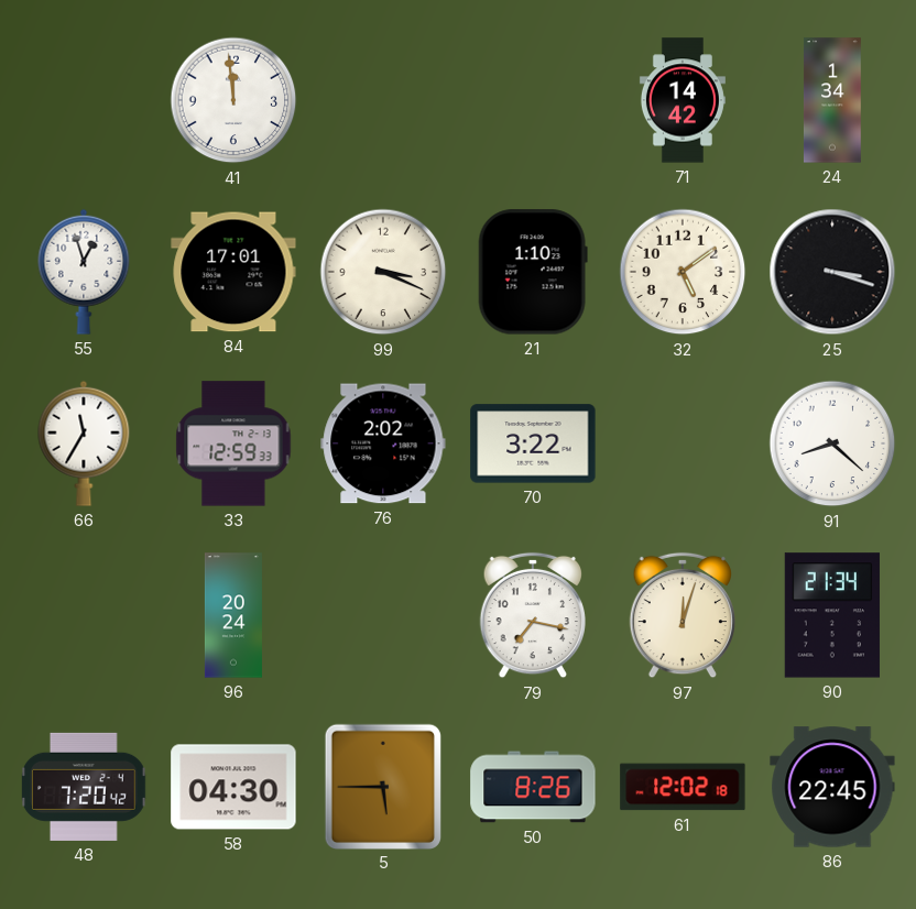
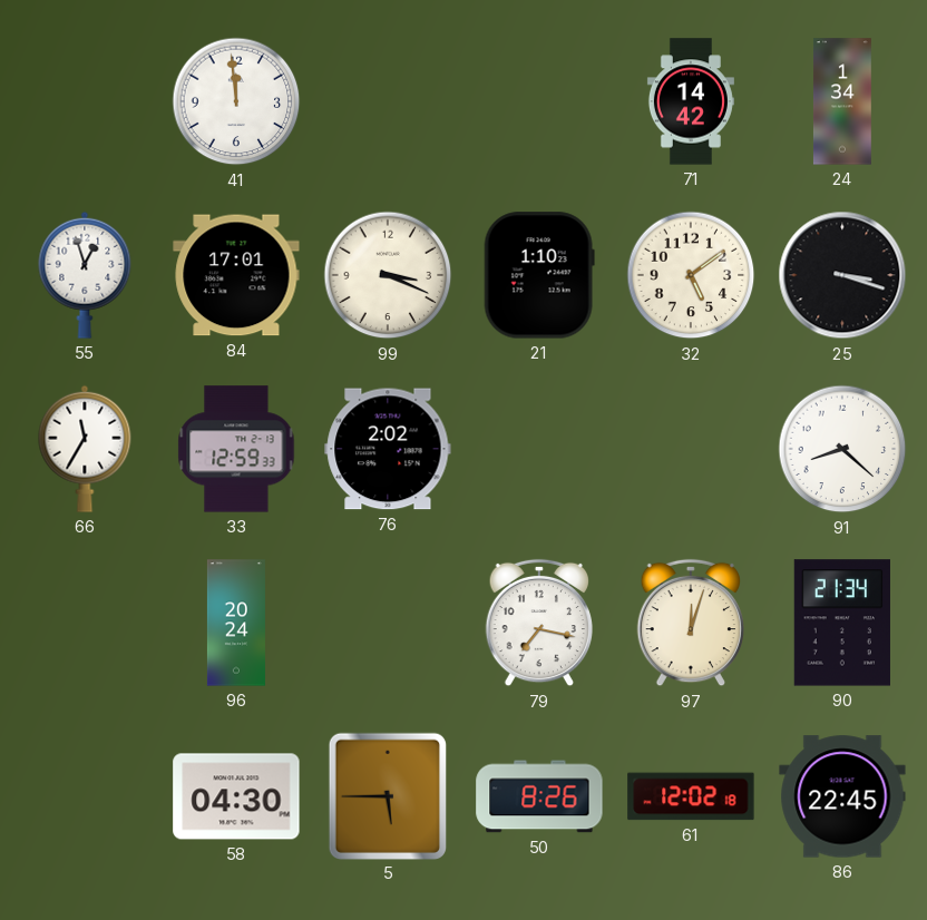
70: 3:22 -> none (533, 443)
48: 7:20 -> none (85, 787)
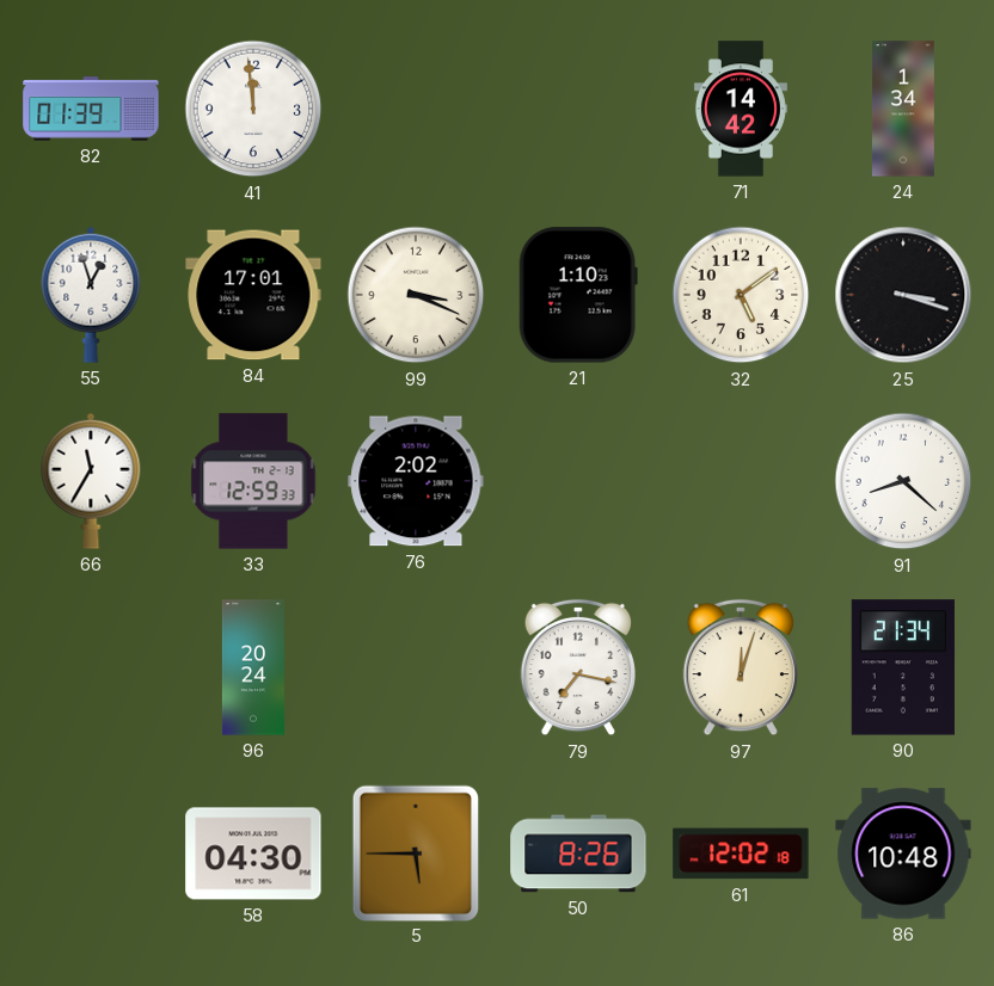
82: none -> 01:39 (91, 109)
86: 22:45 -> 10:48 (903, 853)
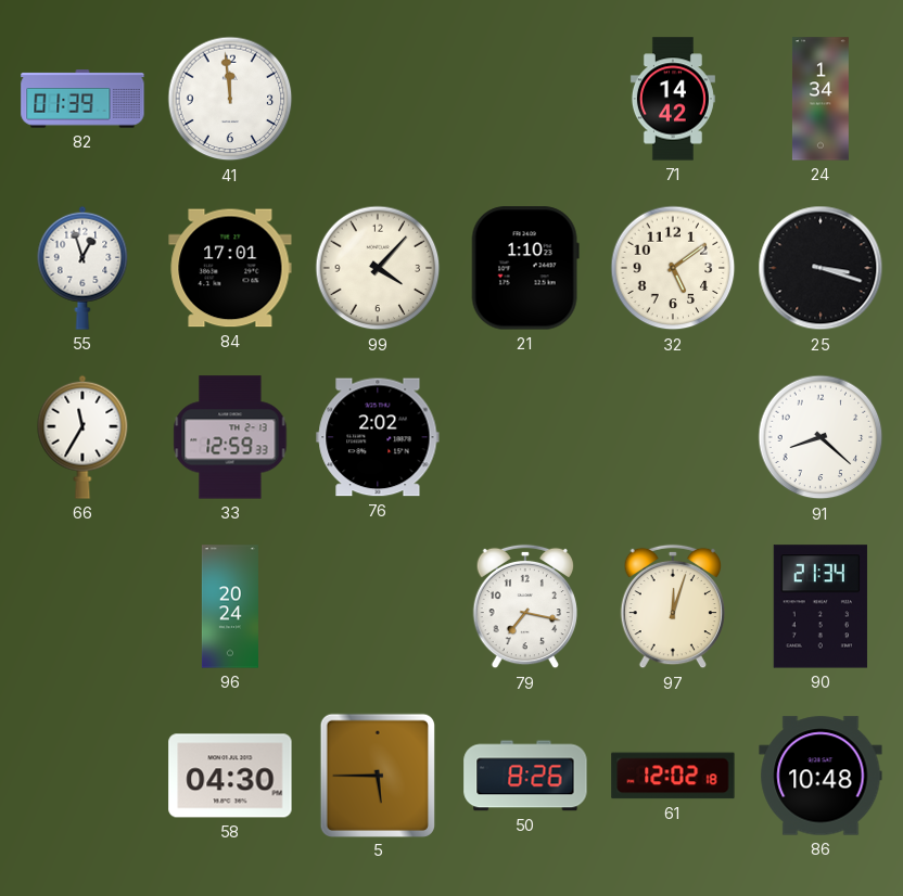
99: 3:19 -> 4:07 (378, 268)
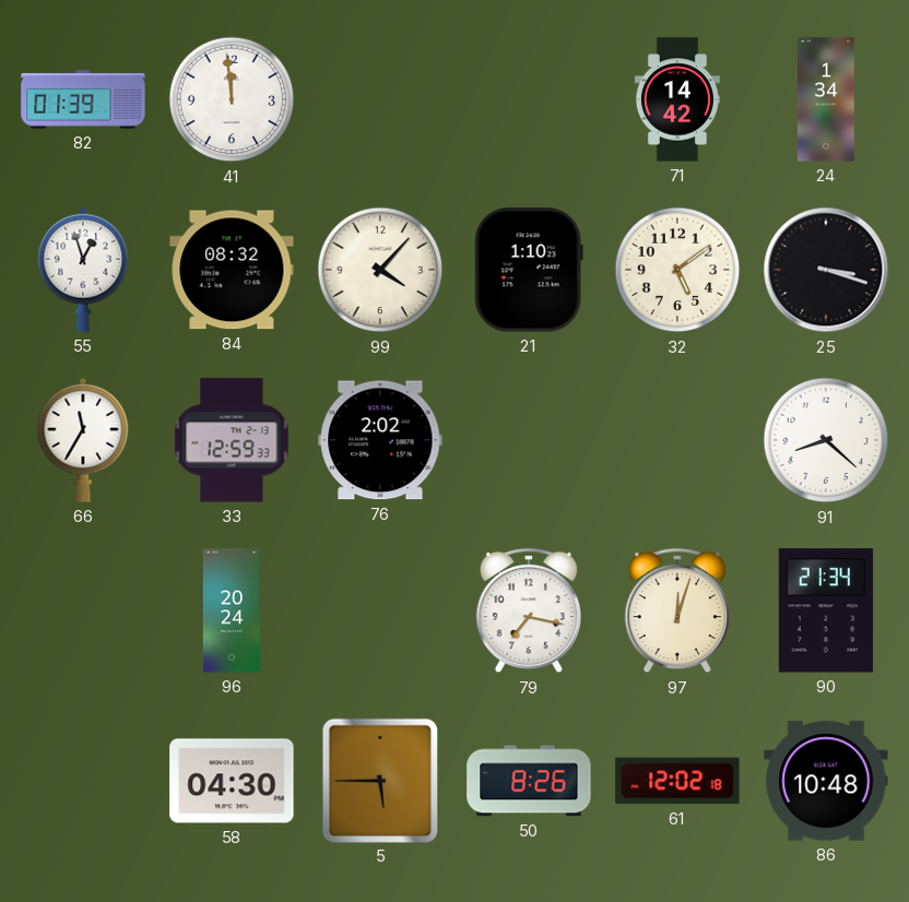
84: 17:01 -> 08:32 (232, 270)
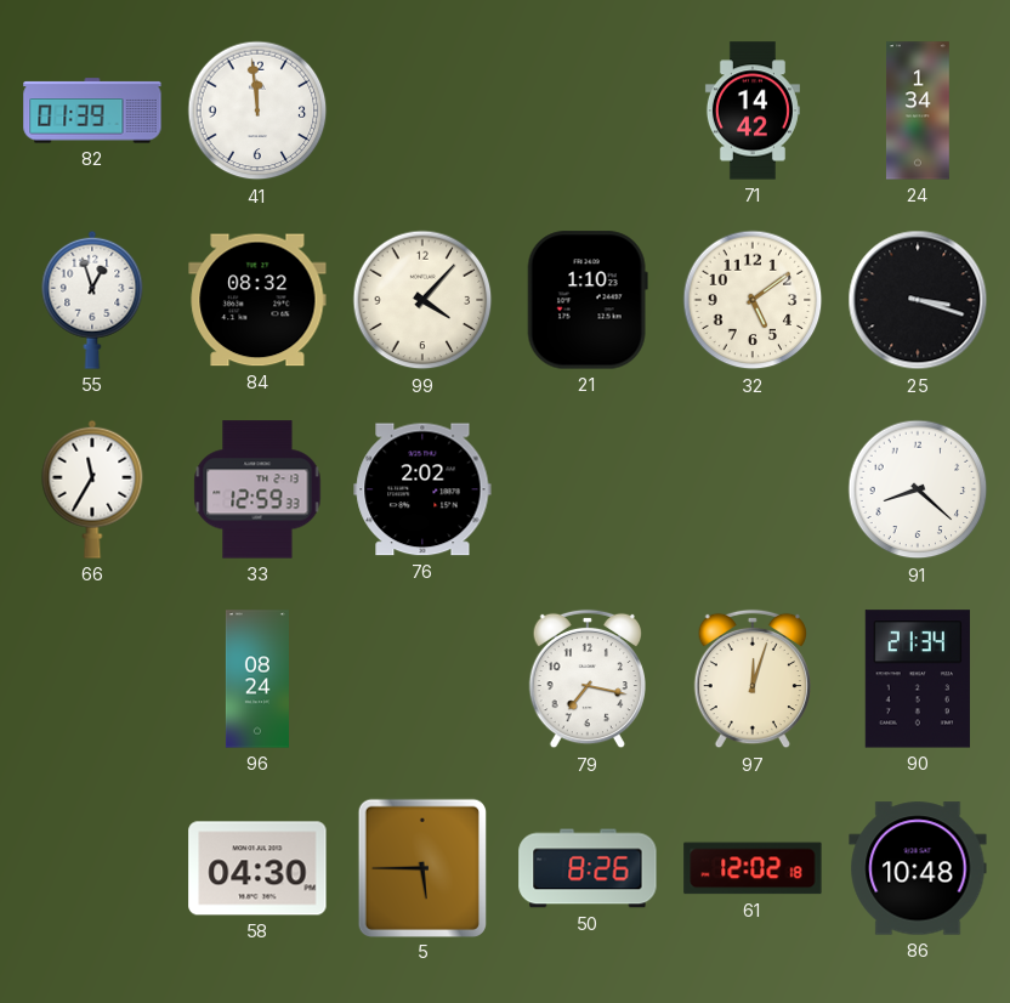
96: 20:24 -> 08:24 (257, 679)
